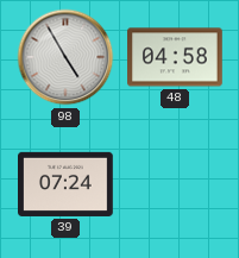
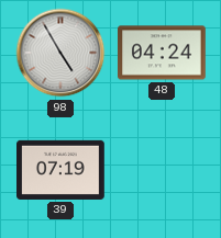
48: 04:58 -> 04:24 (163, 53)
39: 07:24 -> 07:19 (62, 170)
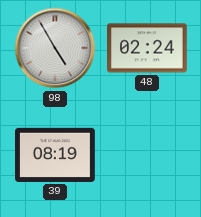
48: 04:24 -> 02:24 (148, 48)
39: 07:19 -> 08:19 (56, 155)
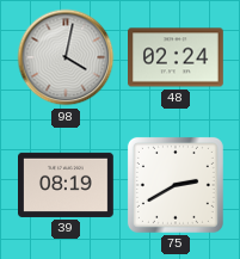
98: 4:55 -> 4:02 (66, 57)
75: none -> 2:40 (176, 185)
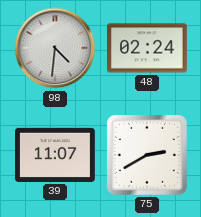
98: 4:02 -> 4:31 (55, 48)
39: 08:19 -> 11:07 (56, 155)
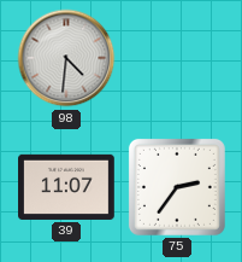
48: 02:24 -> none (148, 48)
75: 2:40 -> 2:36 (177, 187)
